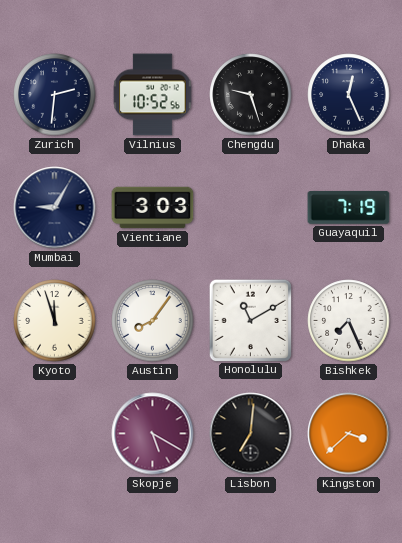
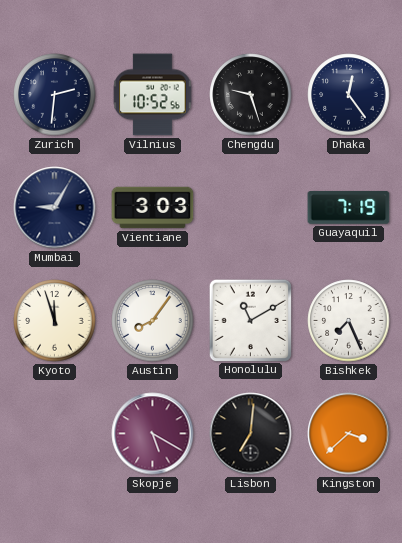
Dhaka: 12:26 -> 12:24 (349, 95)
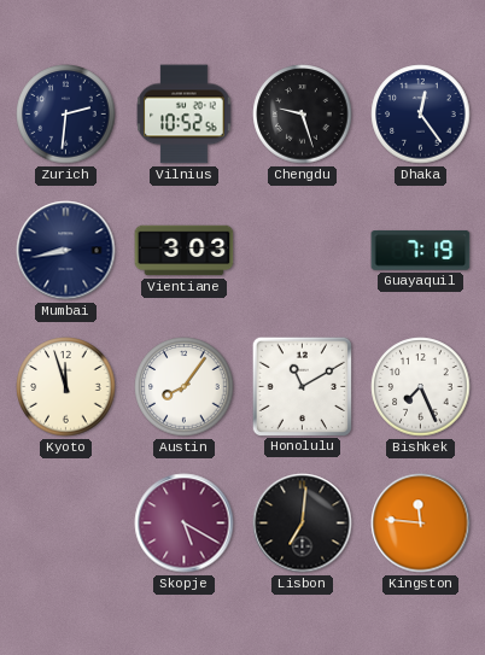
Mumbai: 9:05 -> 8:43 (66, 251)
Kingston: 3:38 -> 11:46 (421, 524)
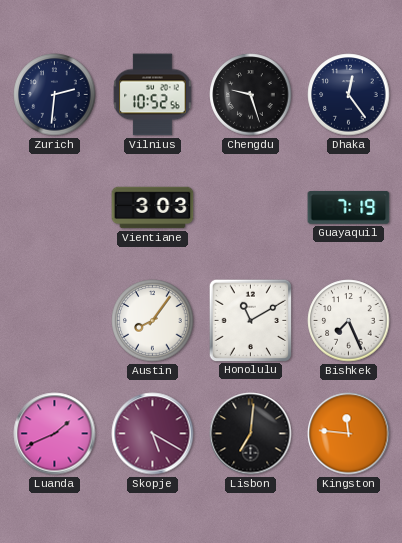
Mumbai: 8:43 -> none (66, 251)
Kyoto: 11:57 -> none (66, 387)
Luanda: none -> 1:41 (55, 434)
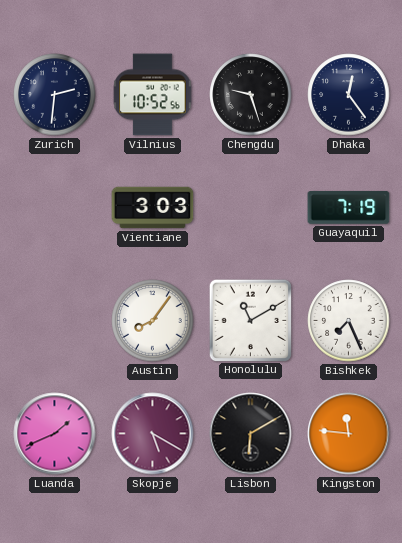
Lisbon: 7:01 -> 6:10 (251, 434)
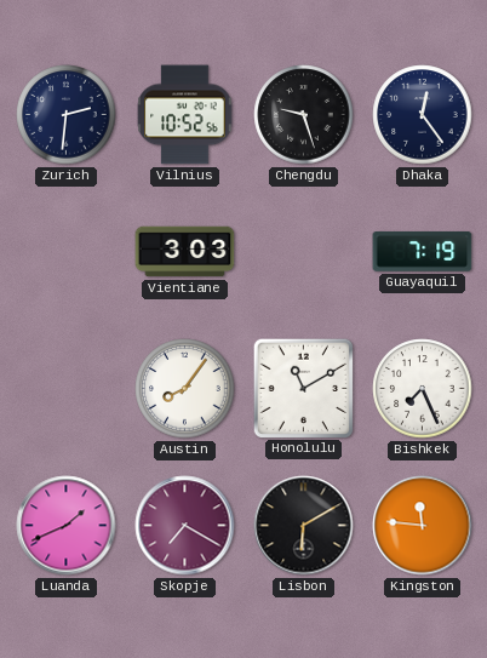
Skopje: 5:20 -> 7:20 (185, 526)
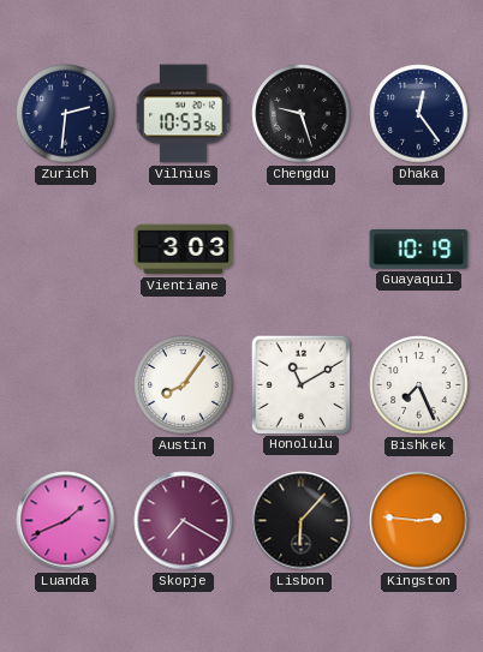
Vilnius: 10:52 -> 10:53 (184, 114)
Guayaquil: 7:19 -> 10:19 (419, 249)
Lisbon: 6:10 -> 6:07 (302, 521)
Kingston: 11:46 -> 2:46 (419, 521)
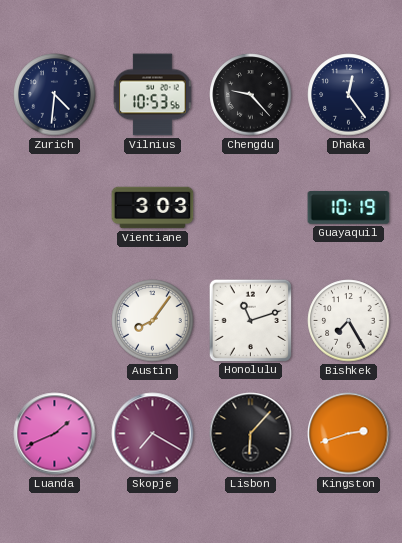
Zurich: 2:31 -> 4:31 (55, 95)
Chengdu: 9:27 -> 9:23 (251, 95)
Honolulu: 11:10 -> 11:12 (250, 320)
Bishkek: 7:26 -> 7:25 (349, 321)
Kingston: 2:46 -> 2:42 (349, 434)
